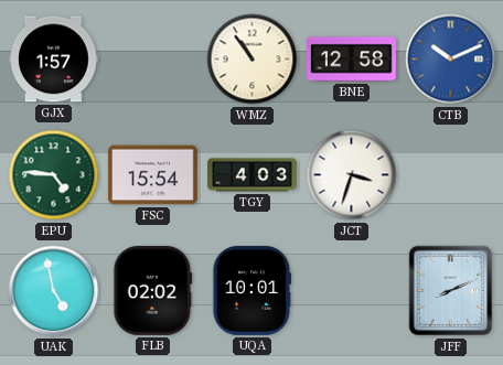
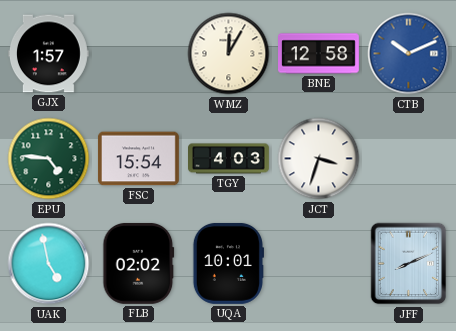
WMZ: 10:54 -> 12:05 (229, 54)
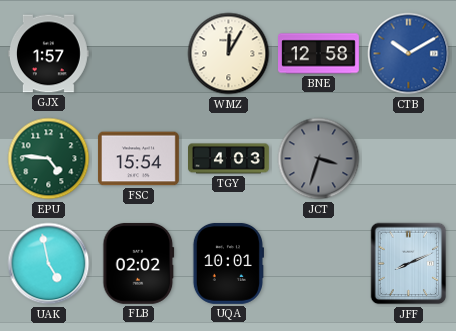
CTB: 10:11 -> 10:10 (409, 54)
JCT dial: white -> grey (319, 159)
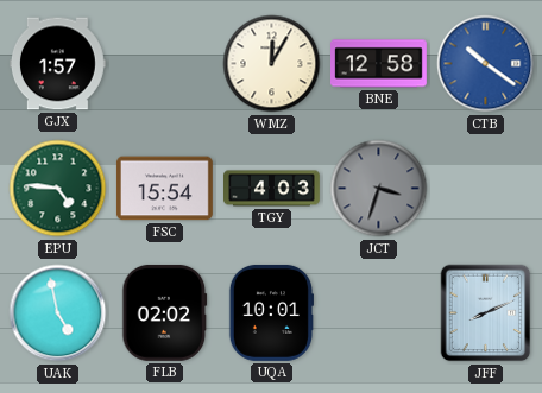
CTB: 10:10 -> 10:21 (486, 64)
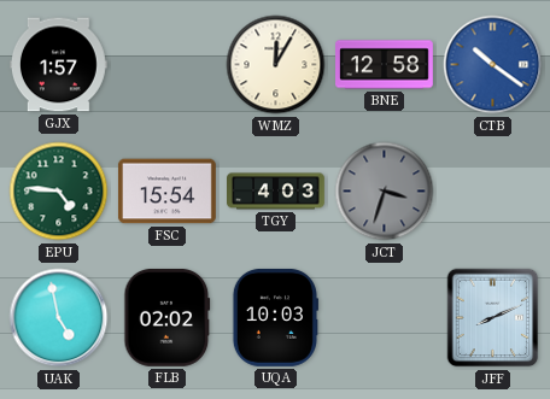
UQA: 10:01 -> 10:03 (274, 317)
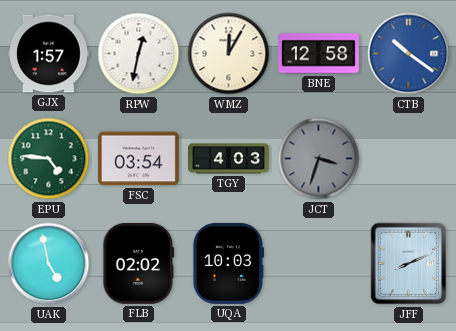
RPW: none -> 12:32 (139, 54)
FSC: 15:54 -> 03:54 (138, 159)
